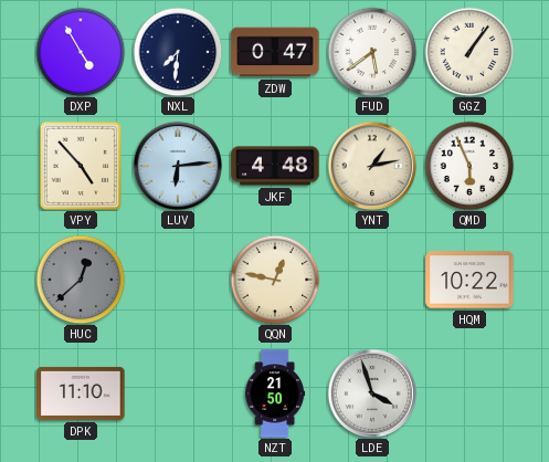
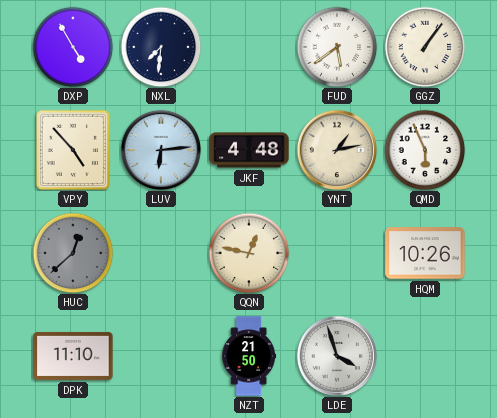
ZDW: 0:47 -> none (275, 52)
HQM: 10:22 -> 10:26 (425, 253)
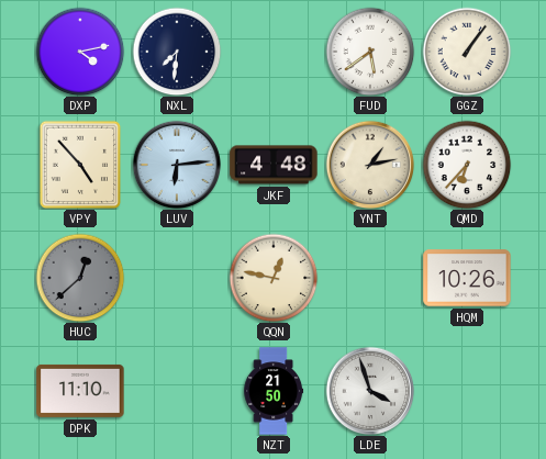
DXP: 4:55 -> 4:13 (80, 52)
QMD: 5:56 -> 6:37 (467, 165)
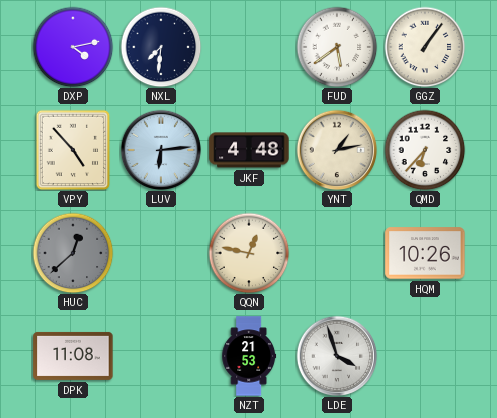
DPK: 11:10 -> 11:08 (73, 356)
NZT: 21:50 -> 21:53 (249, 356)
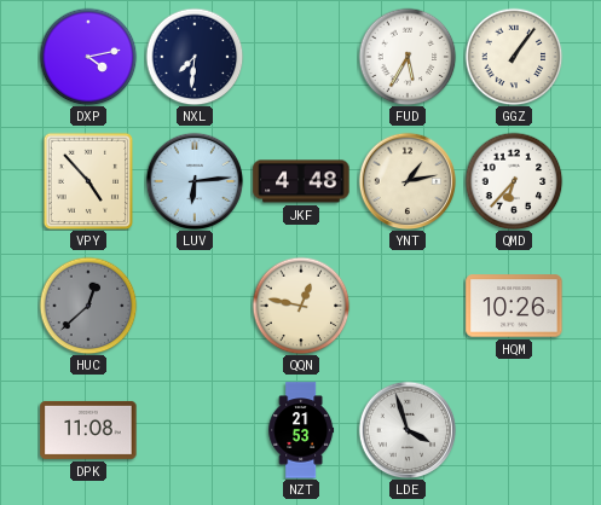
FUD: 5:39 -> 5:35 (408, 57)
